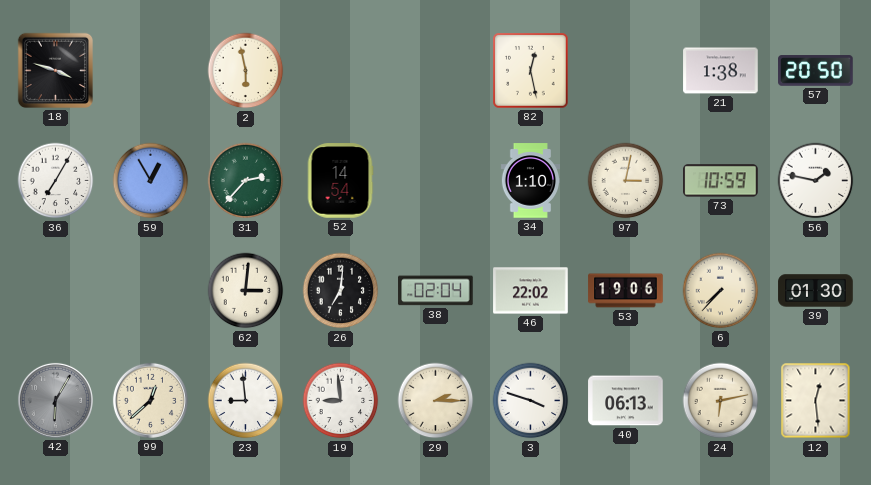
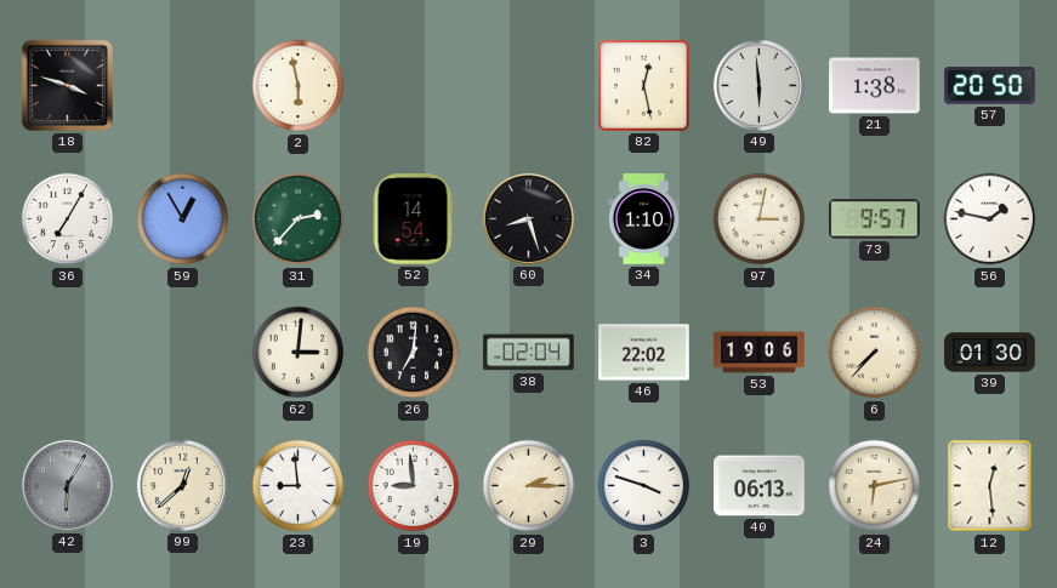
49: none -> 5:59 (758, 85)
60: none -> 8:27 (528, 218)
73: 10:59 -> 9:57 (875, 219)
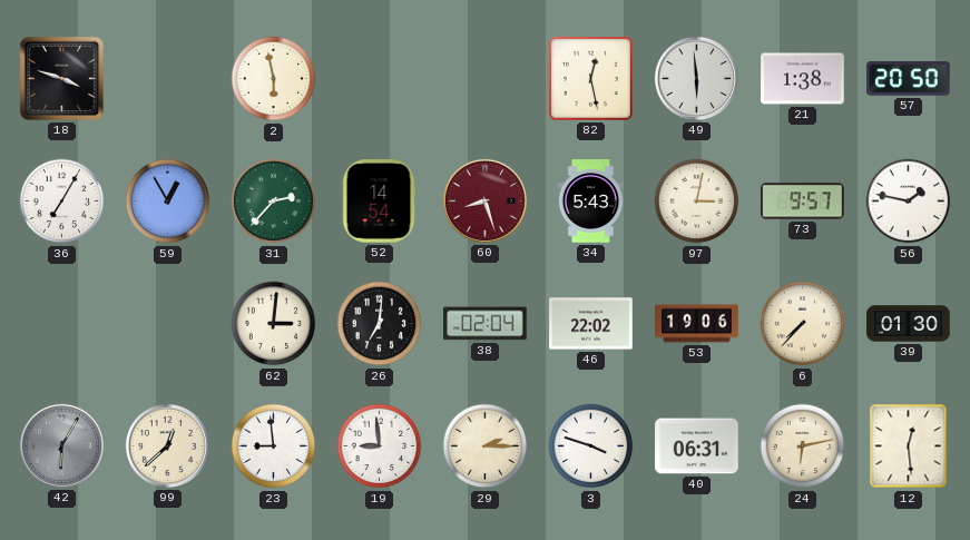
60 dial: black -> burgundy (484, 200)
34: 1:10 -> 5:43 (590, 202)
40: 06:13 -> 06:31 (697, 446)
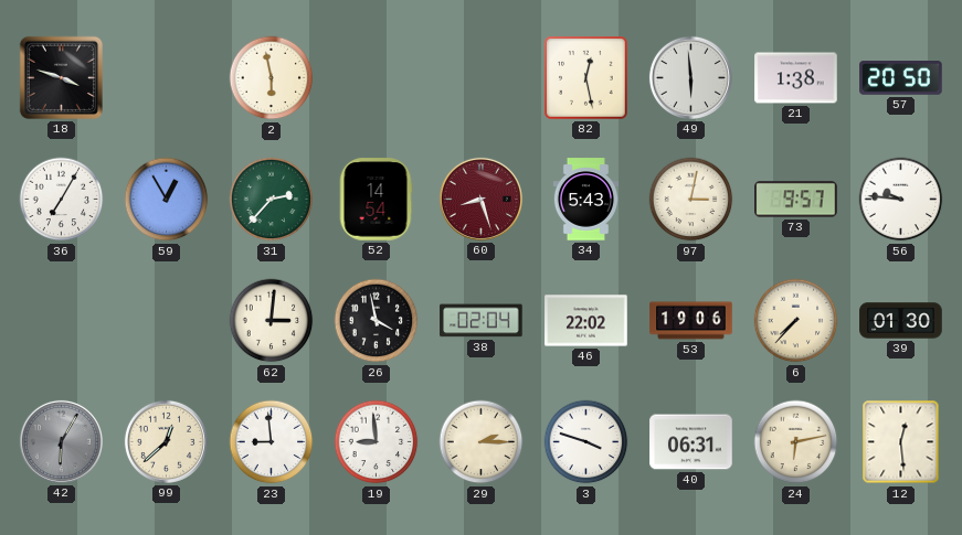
56: 1:47 -> 9:46 (901, 200)
26: 7:01 -> 3:58 (377, 321)
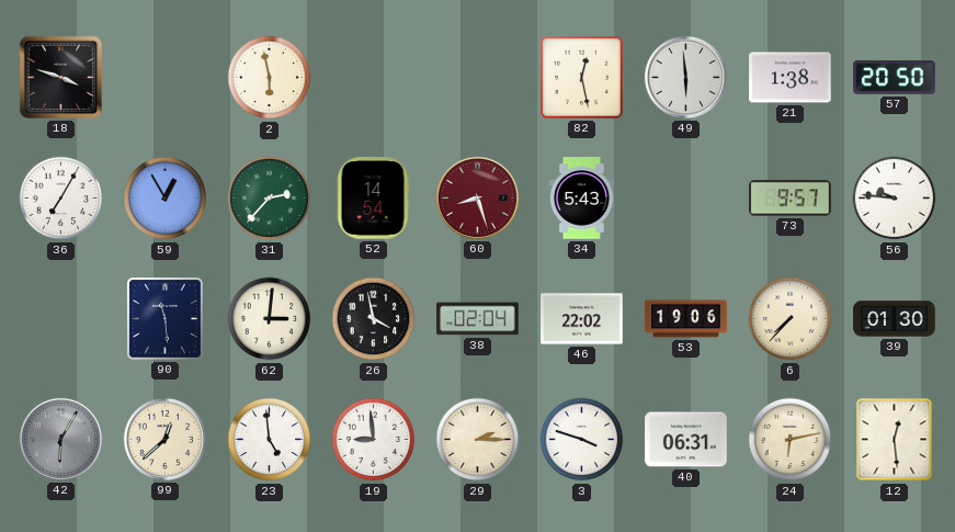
97: 3:02 -> none (691, 200)
90: none -> 11:29 (166, 319)
23: 8:59 -> 4:59 (270, 440)
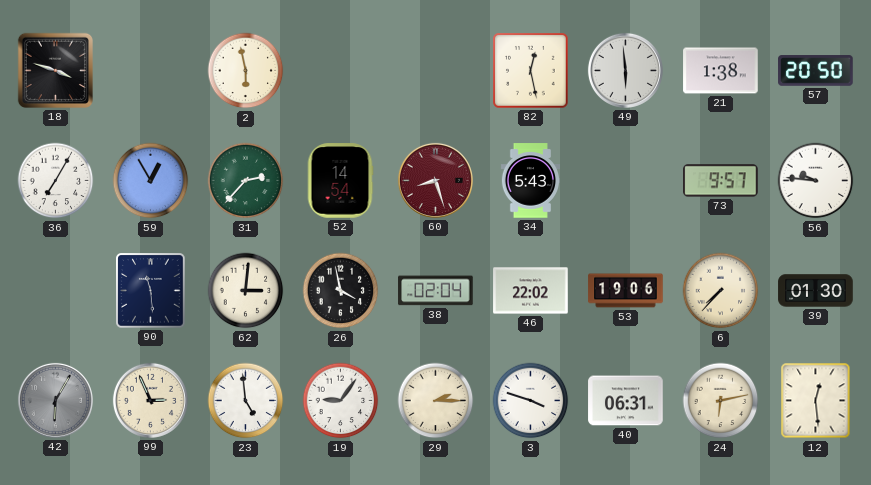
99: 12:38 -> 2:56 (150, 400)
19: 8:59 -> 9:06 (341, 401)
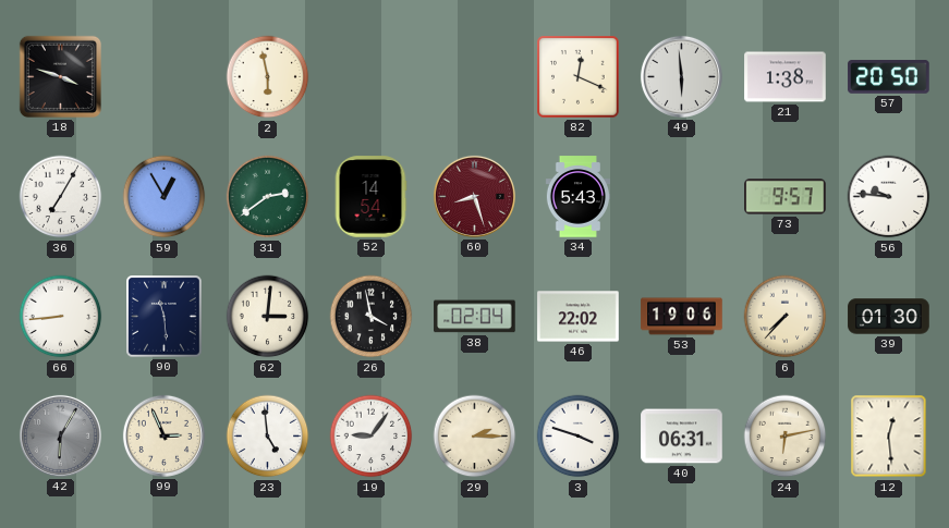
82: 12:28 -> 12:19 (579, 77)
31: 2:37 -> 2:39 (268, 197)
66: none -> 8:44 (61, 317)
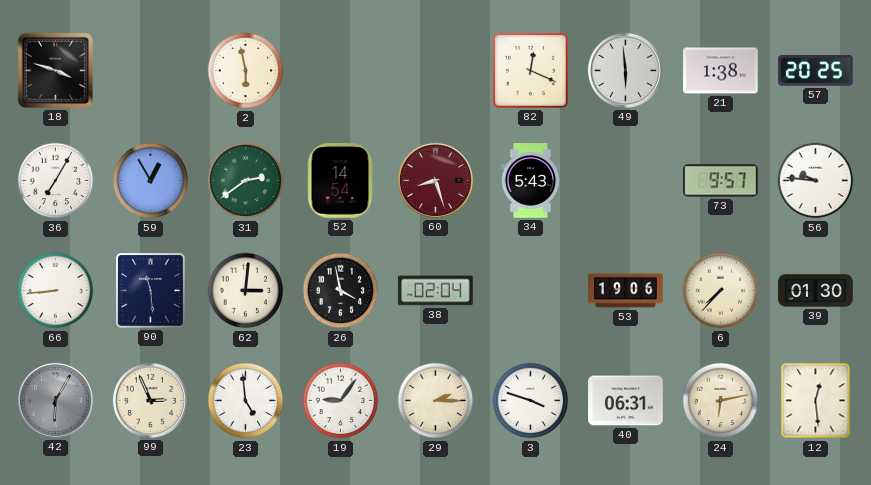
57: 20:50 -> 20:25 (816, 71)
46: 22:02 -> none (579, 317)
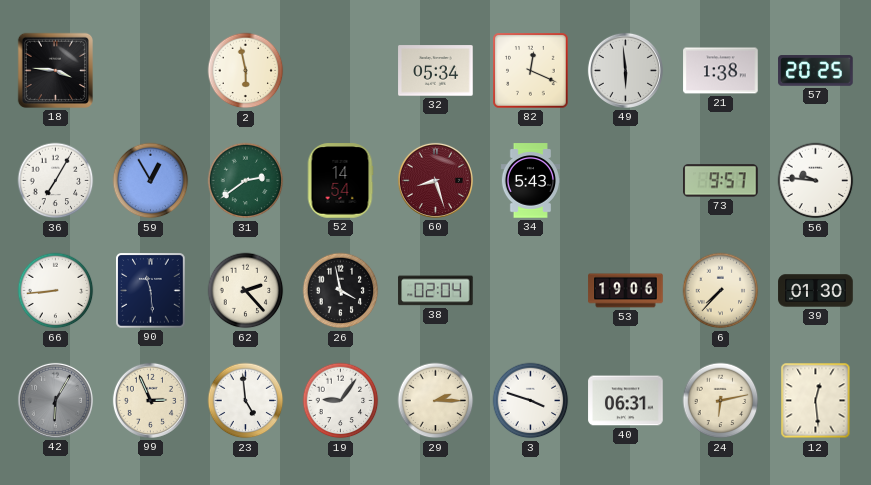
18: 3:48 -> 3:46 (55, 70)
32: none -> 05:34 (436, 71)
62: 3:01 -> 2:23 (246, 291)
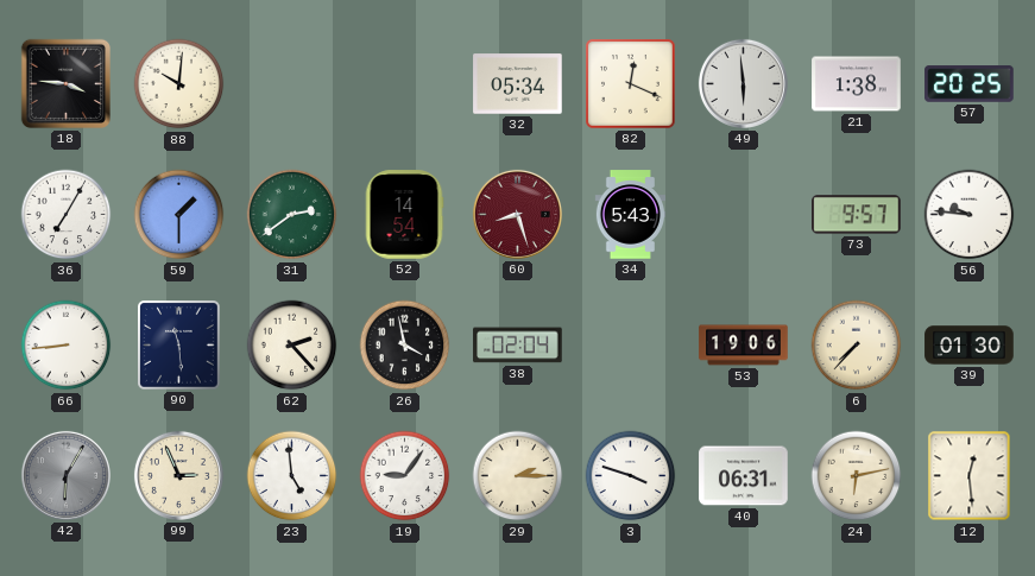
88: none -> 10:01 (179, 84)
2: 5:58 -> none (246, 71)
59: 12:55 -> 1:30 (179, 215)
